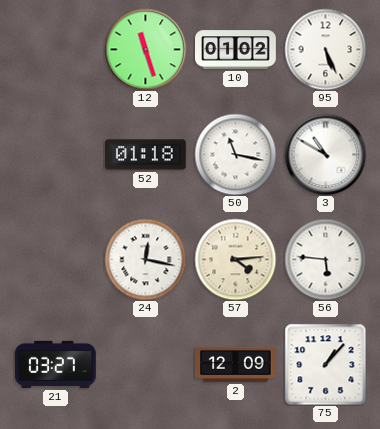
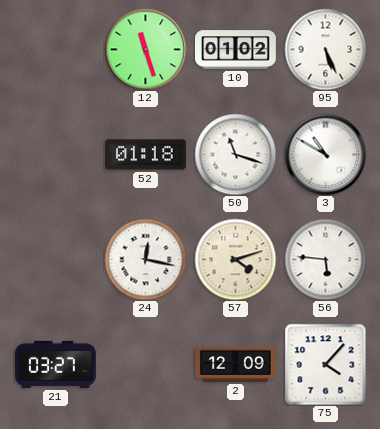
50: 11:17 -> 11:18 (235, 154)
57: 4:14 -> 4:12 (235, 259)
75: 1:07 -> 4:07 (325, 364)
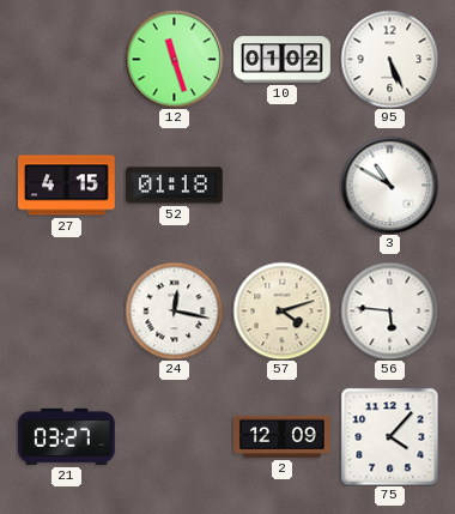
27: none -> 4:15 (67, 186)
50: 11:18 -> none (235, 154)
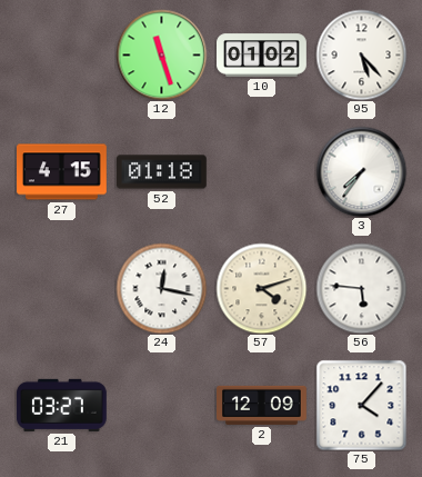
95: 5:26 -> 5:23 (361, 54)
3: 10:50 -> 7:36 (361, 171)
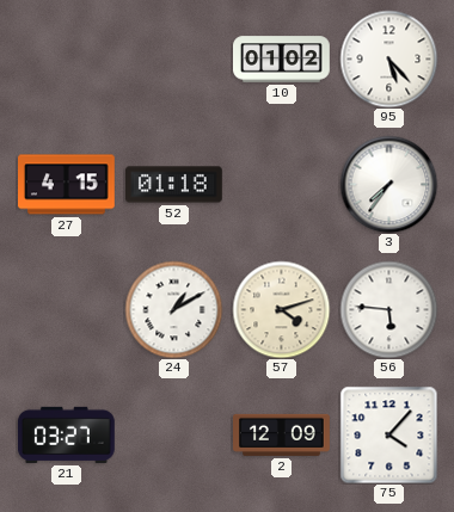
12: 11:27 -> none (161, 54)
24: 12:17 -> 1:10 (173, 309)
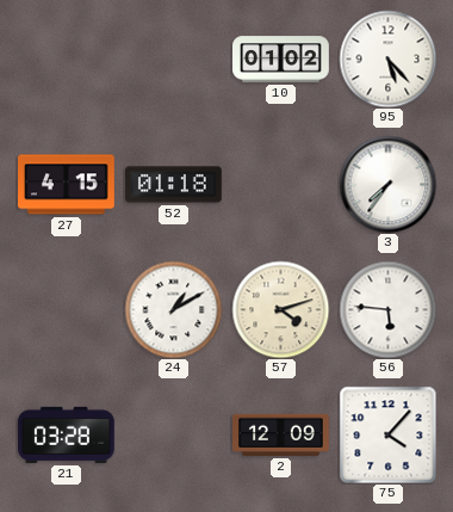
21: 03:27 -> 03:28 (67, 434)
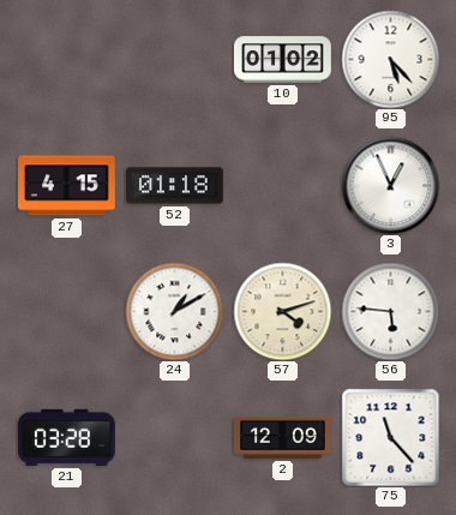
3: 7:36 -> 12:56 (390, 185)
75: 4:07 -> 11:23 (390, 437)
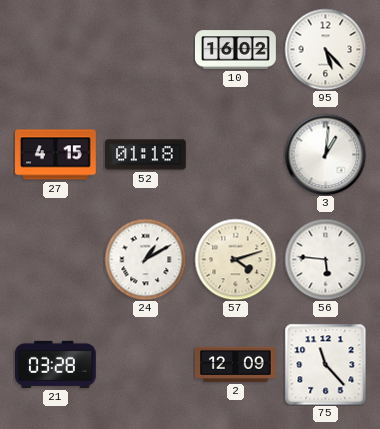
10: 01:02 -> 16:02 (236, 50)
3: 12:56 -> 1:01 (325, 154)
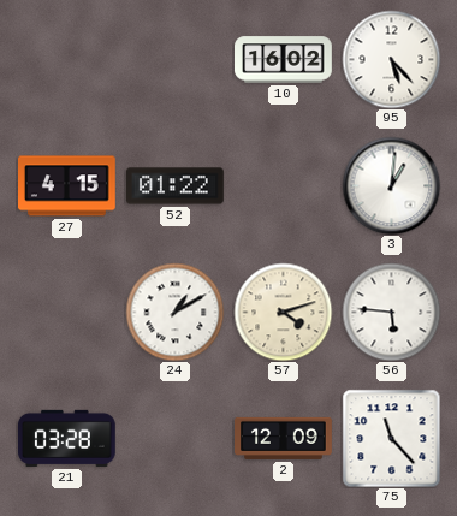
52: 01:18 -> 01:22 (176, 186)
